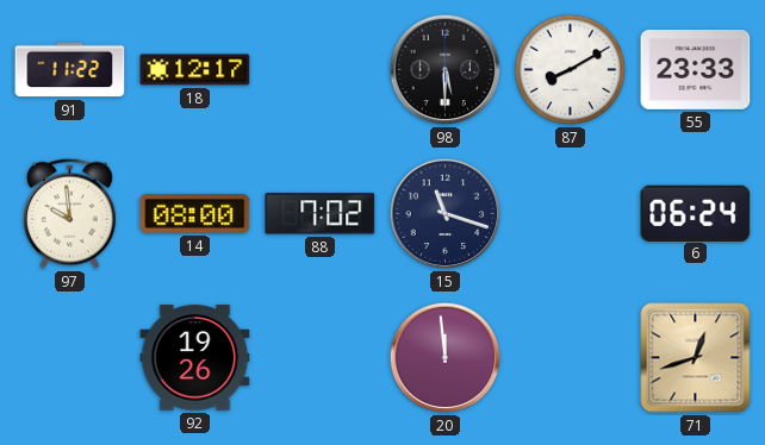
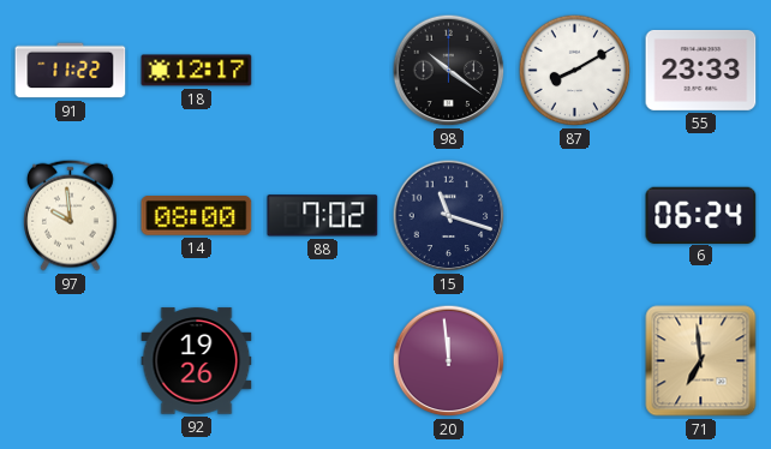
98: 5:30 -> 10:21 (449, 71)
71: 12:42 -> 6:59 (701, 361)
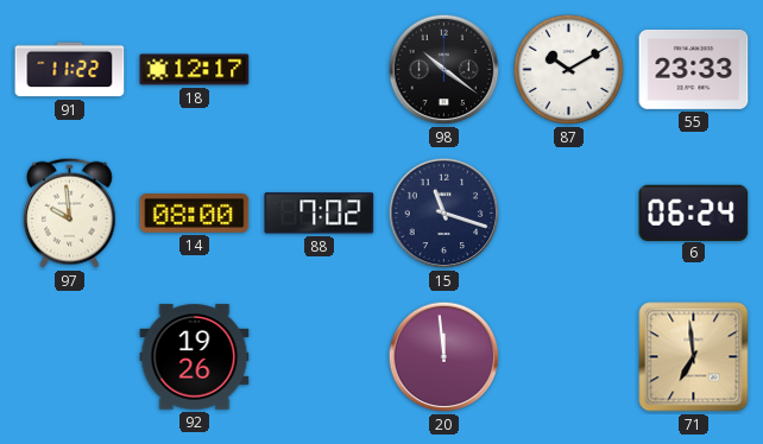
87: 8:10 -> 10:10 (569, 70)
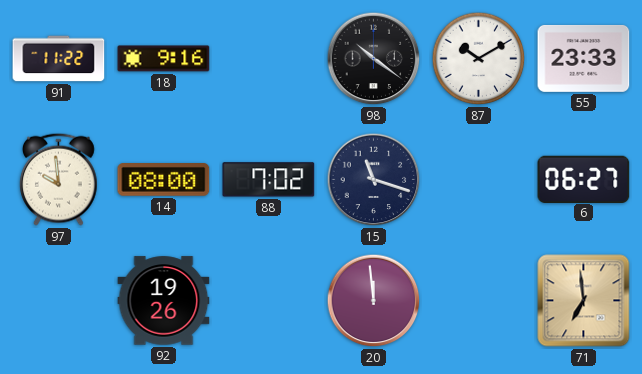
18: 12:17 -> 9:16 (164, 59)
6: 06:24 -> 06:27 (584, 179)
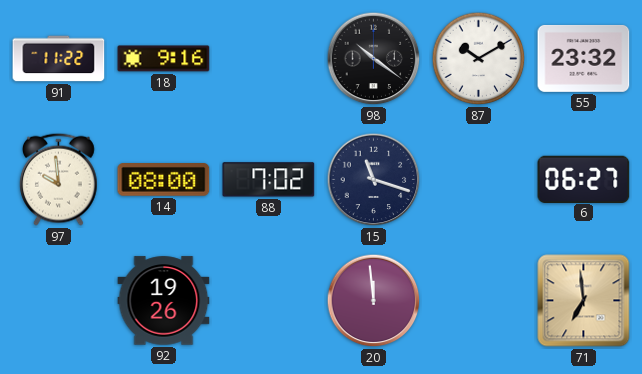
55: 23:33 -> 23:32 (584, 58)
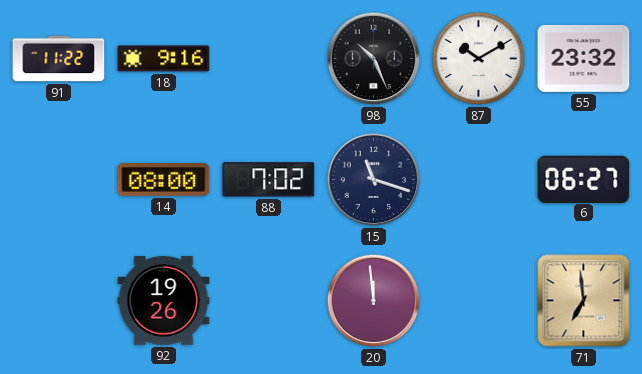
98: 10:21 -> 10:26 (374, 59)
97: 9:59 -> none (59, 179)
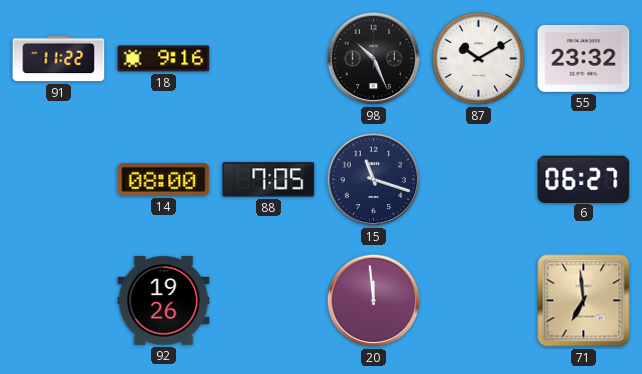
88: 7:02 -> 7:05 (269, 180)
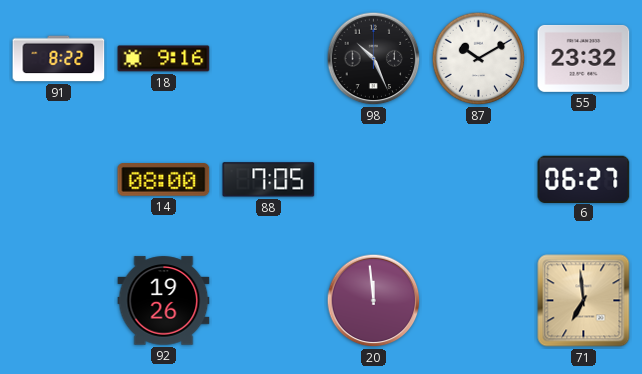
91: 11:22 -> 8:22 (59, 59)
15: 11:18 -> none (374, 180)
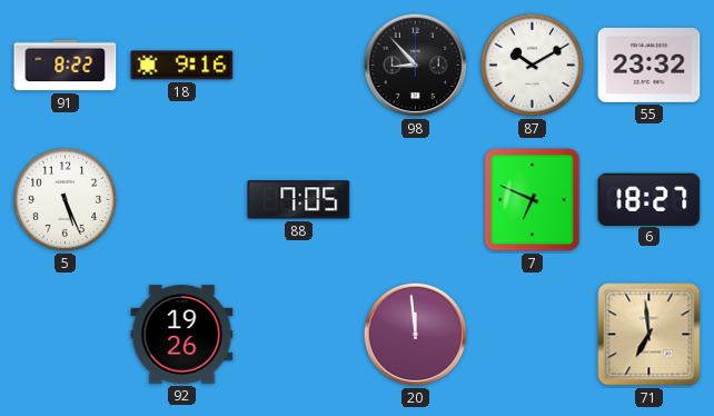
98: 10:26 -> 8:53 (416, 66)
5: none -> 5:26 (66, 200)
14: 08:00 -> none (164, 180)
7: none -> 6:49 (533, 200)
6: 06:27 -> 18:27 (649, 199)
